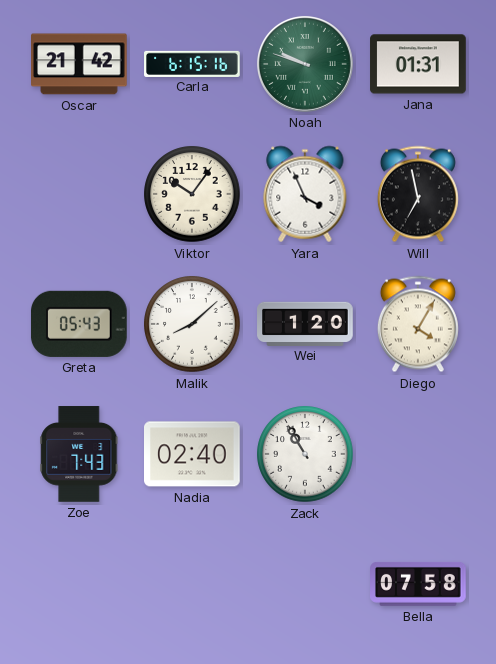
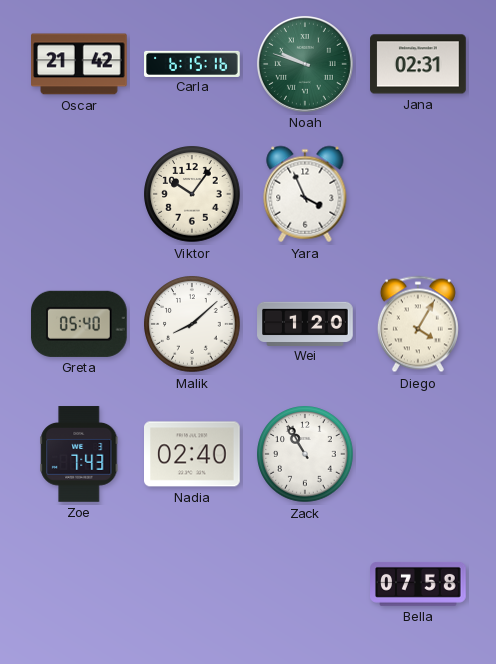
Jana: 01:31 -> 02:31 (418, 64)
Will: 6:58 -> none (418, 194)
Greta: 05:43 -> 05:40 (79, 324)
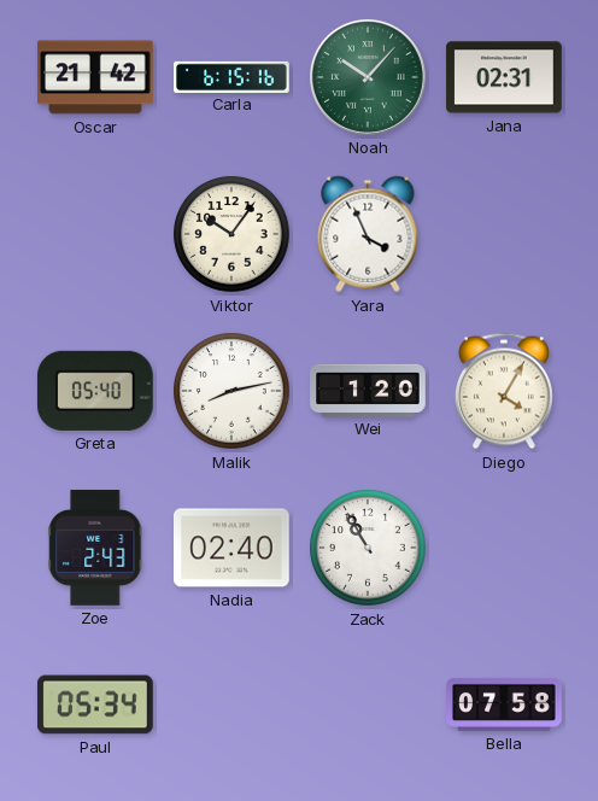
Noah: 9:48 -> 10:07 (368, 77)
Malik: 8:08 -> 8:13 (231, 391)
Zoe: 7:43 -> 2:43 (95, 548)
Paul: none -> 05:34 (96, 704)
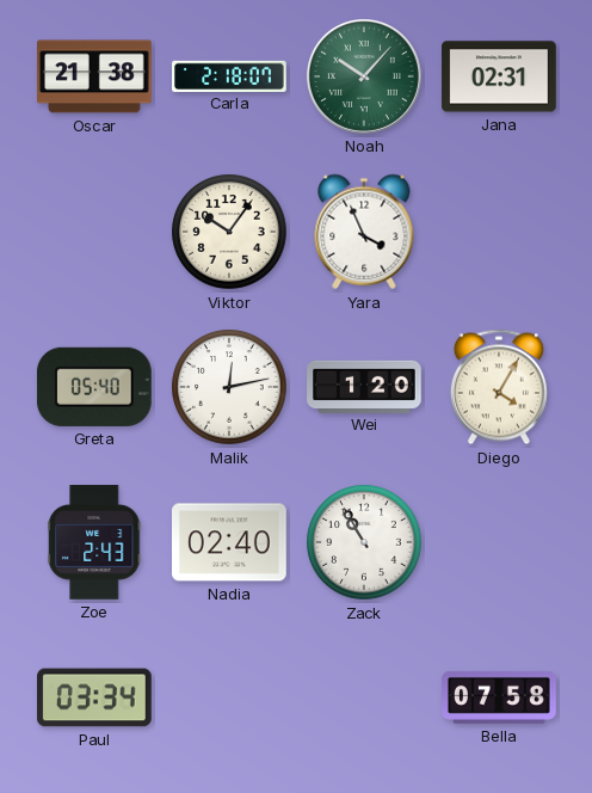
Oscar: 21:42 -> 21:38 (95, 76)
Carla: 6:15 -> 2:18 (229, 75)
Malik: 8:13 -> 12:13 (229, 387)
Paul: 05:34 -> 03:34 (95, 697)
